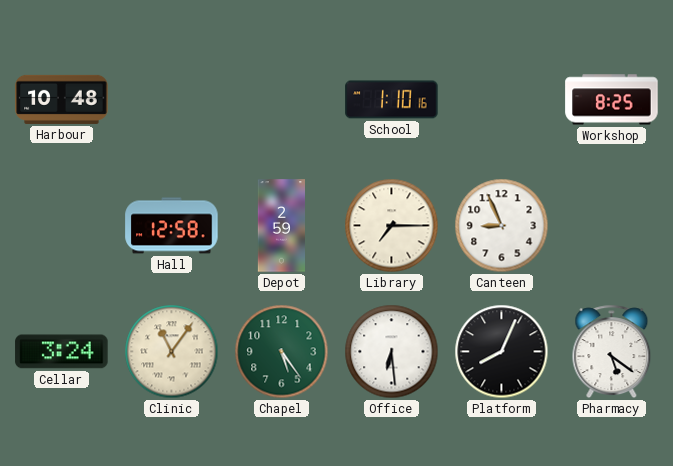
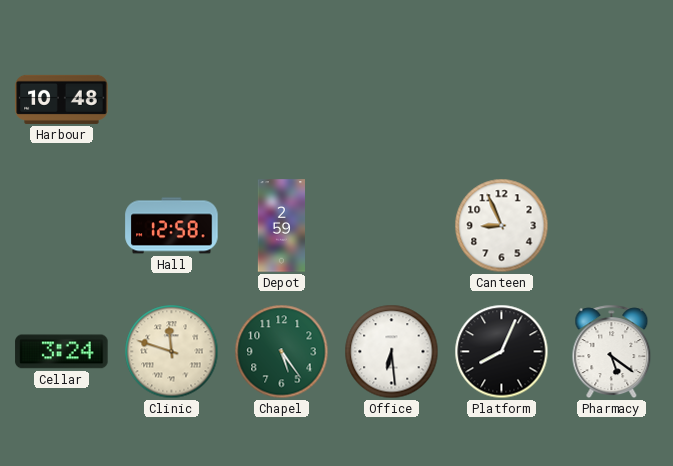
School: 1:10 -> none (392, 100)
Workshop: 8:25 -> none (612, 100)
Library: 7:15 -> none (392, 226)
Clinic: 11:06 -> 11:48 (172, 352)
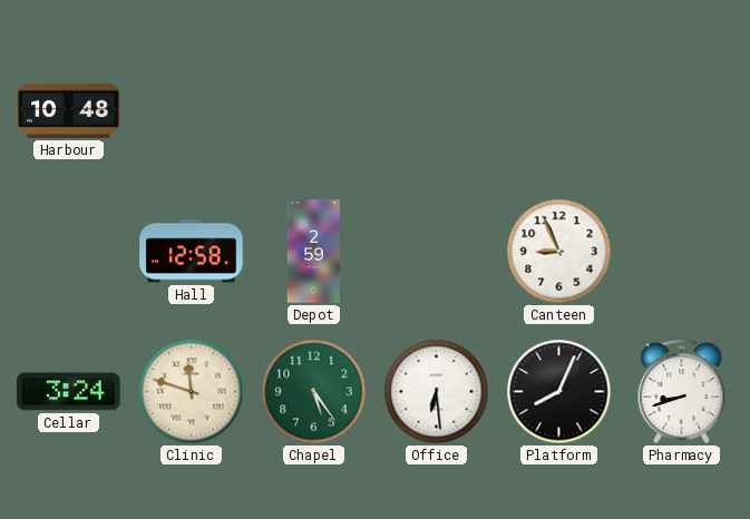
Pharmacy: 5:21 -> 8:42 (682, 392)
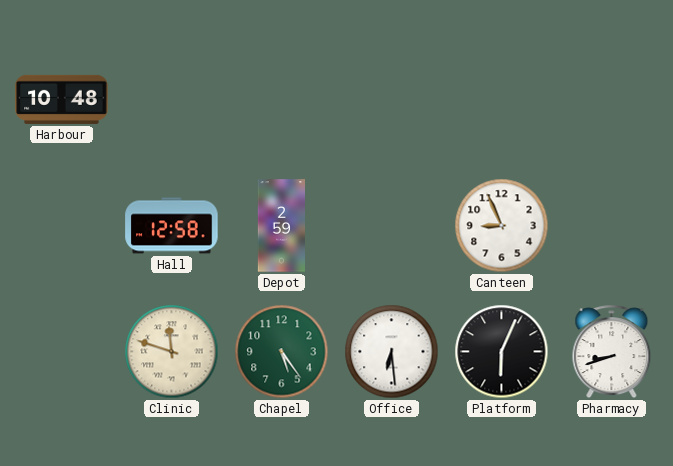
Cellar: 3:24 -> none (69, 392)
Platform: 8:04 -> 6:04 (502, 352)
